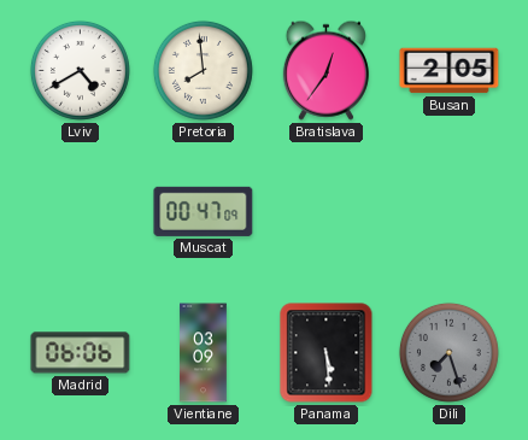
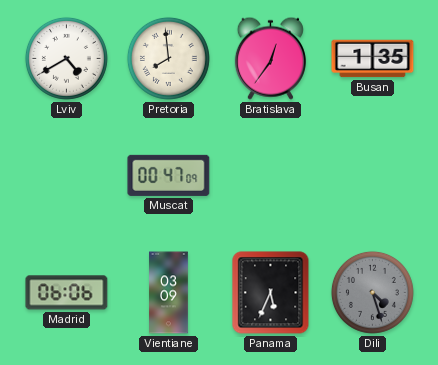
Busan: 2:05 -> 1:35 (373, 59)
Panama: 5:29 -> 5:34 (271, 293)
Dili: 7:27 -> 4:27 (372, 292)
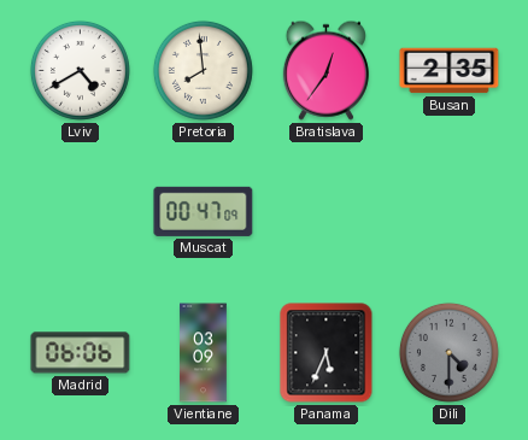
Busan: 1:35 -> 2:35 (450, 71)
Dili: 4:27 -> 4:30 (448, 352)
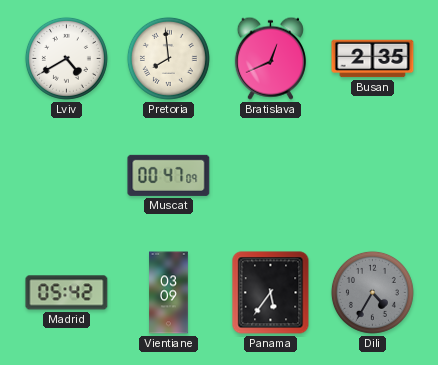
Bratislava: 12:36 -> 12:41 (270, 58)
Madrid: 06:06 -> 05:42 (67, 293)
Panama: 5:34 -> 5:36 (271, 293)
Dili: 4:30 -> 4:35 (372, 292)
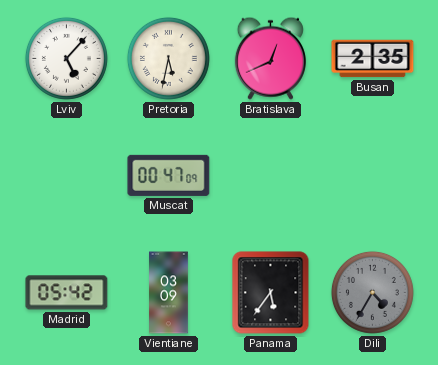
Lviv: 4:40 -> 5:07 (66, 58)
Pretoria: 7:59 -> 5:32 (168, 58)
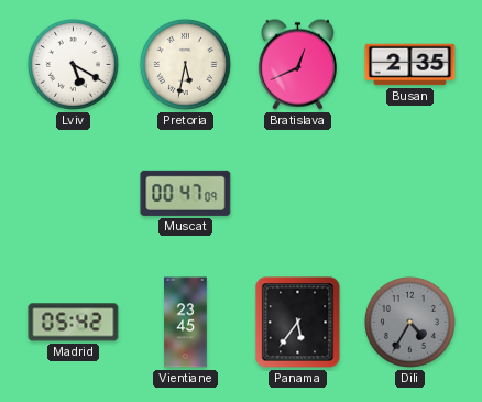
Lviv: 5:07 -> 5:20 (73, 64)
Vientiane: 03:09 -> 23:45 (186, 323)
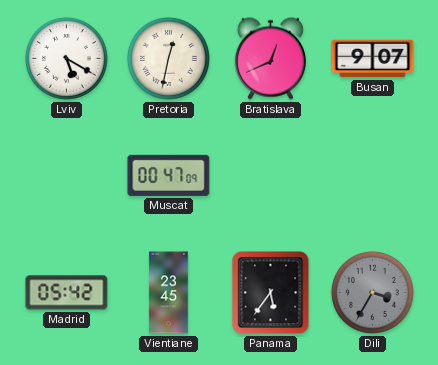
Pretoria: 5:32 -> 12:32 (168, 58)
Busan: 2:35 -> 9:07 (373, 59)
Dili: 4:35 -> 3:35 (372, 292)
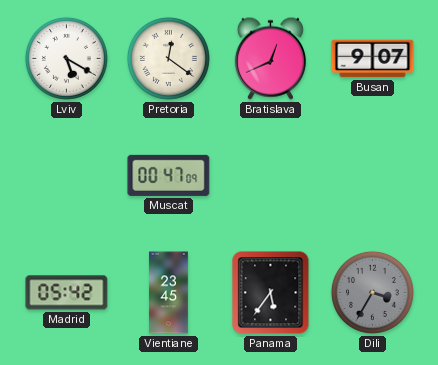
Pretoria: 12:32 -> 12:21 (168, 58)
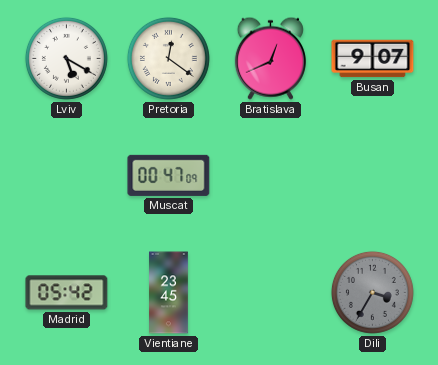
Panama: 5:36 -> none (271, 293)
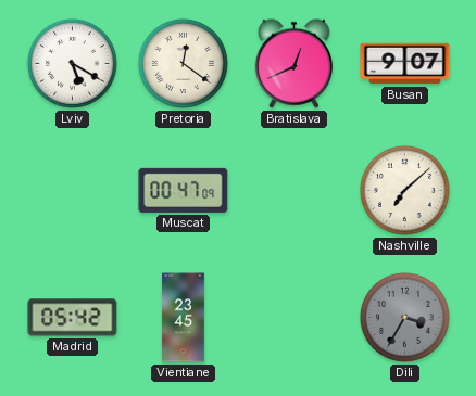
Nashville: none -> 7:08 (404, 190)
